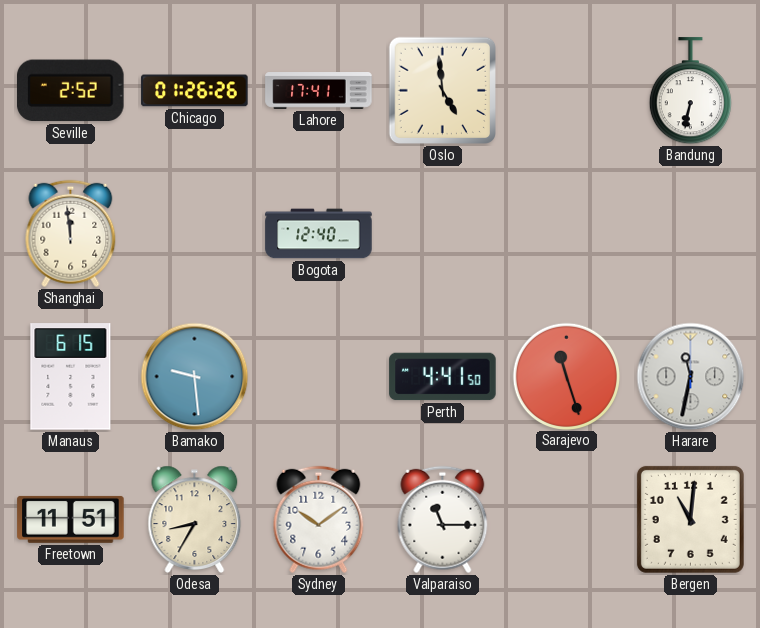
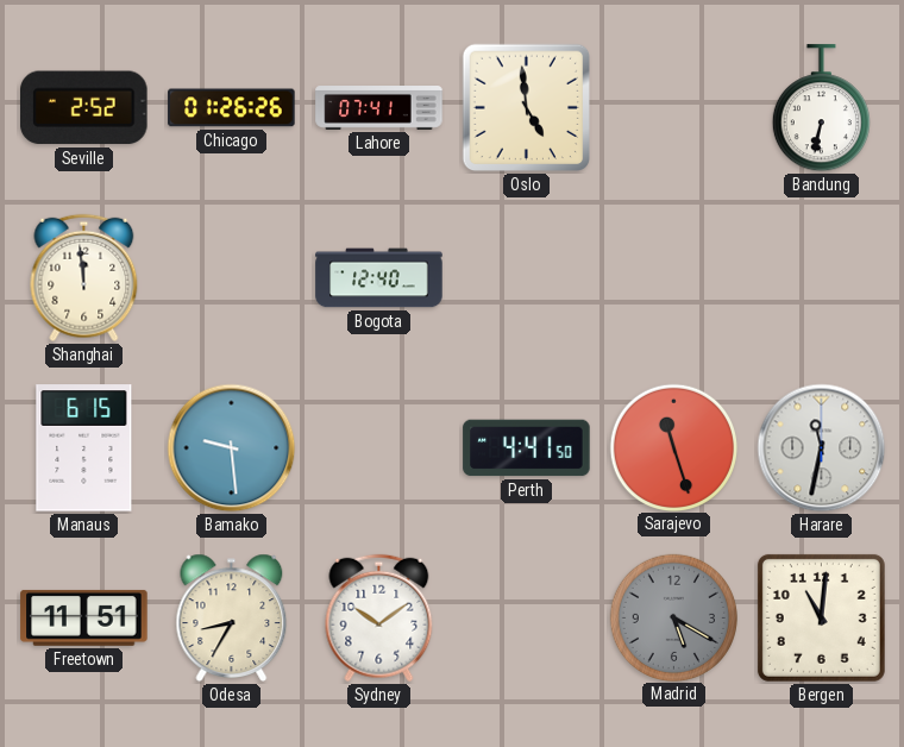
Lahore: 17:41 -> 07:41 (379, 108)
Valparaiso: 11:15 -> none (443, 520)
Madrid: none -> 5:20 (673, 617)
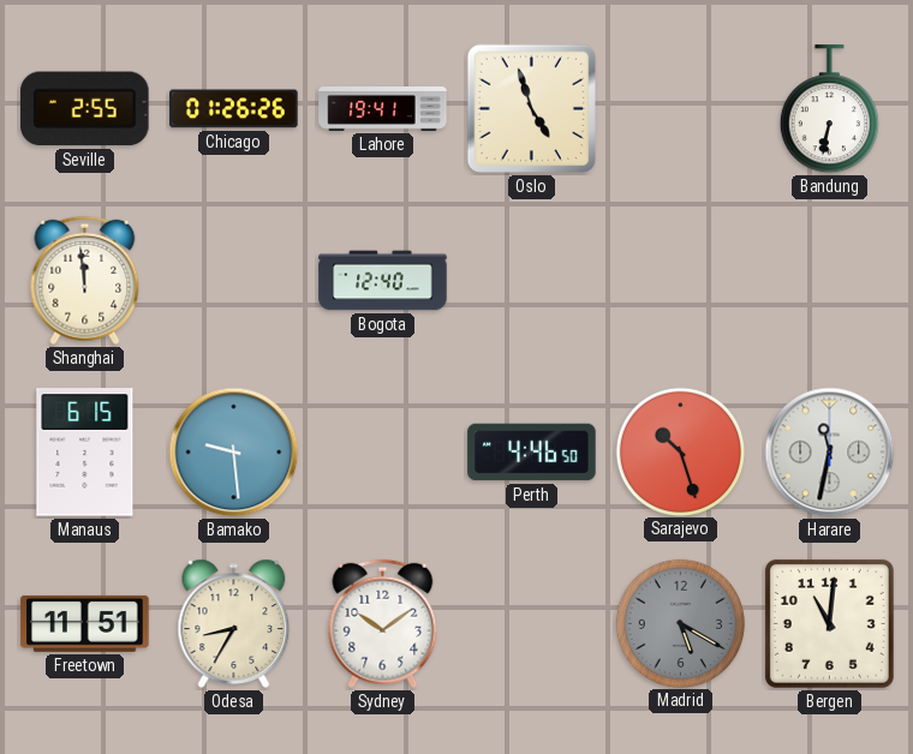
Seville: 2:52 -> 2:55 (85, 109)
Lahore: 07:41 -> 19:41 (383, 109)
Oslo: 4:59 -> 4:57 (532, 109)
Perth: 4:41 -> 4:46 (532, 453)
Sarajevo: 11:27 -> 10:27 (680, 451)
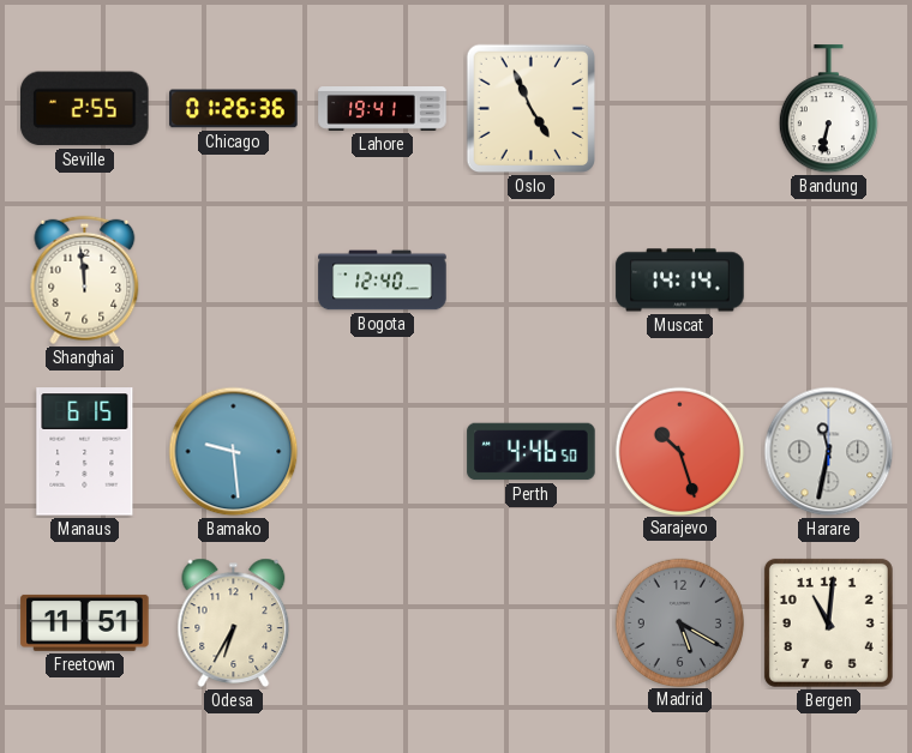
Chicago: 01:26:26 -> 01:26:36 (234, 109)
Oslo: 4:57 -> 4:56 (532, 109)
Muscat: none -> 14:14 (680, 281)
Odesa: 8:35 -> 6:35 (234, 622)
Sydney: 10:09 -> none (383, 624)
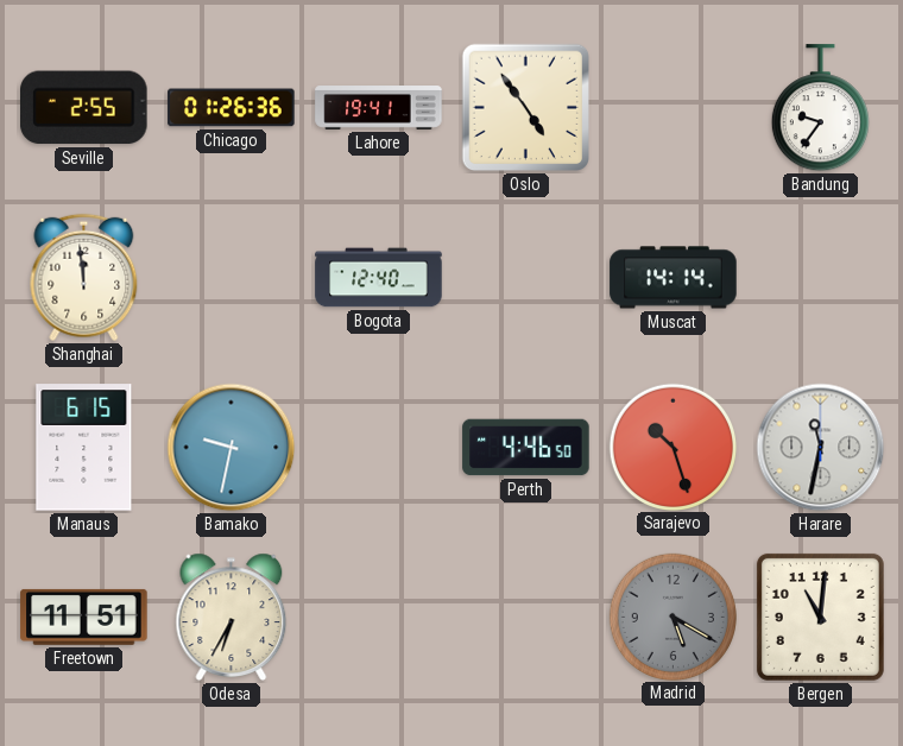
Oslo: 4:56 -> 4:54 (526, 108)
Bandung: 6:32 -> 9:36 (820, 108)
Bamako: 9:29 -> 9:32 (232, 448)
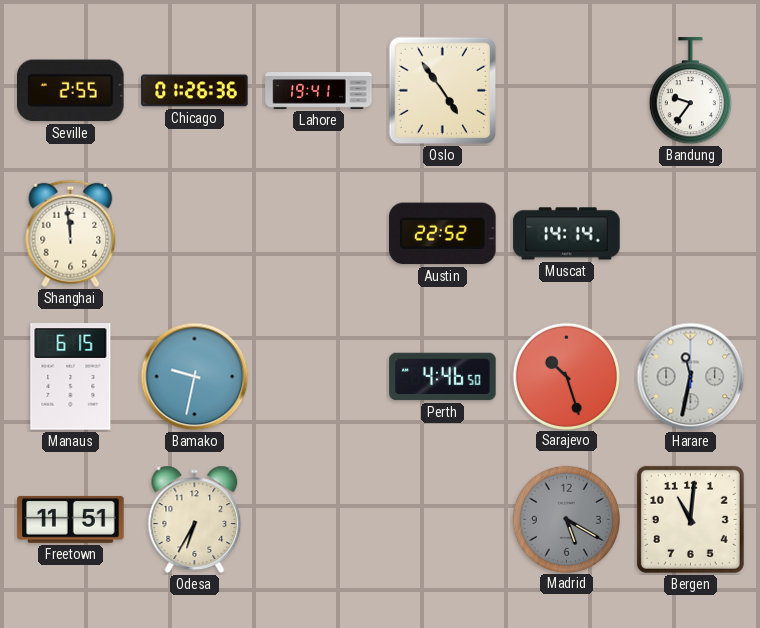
Bogota: 12:40 -> none (379, 278)
Austin: none -> 22:52 (443, 234)
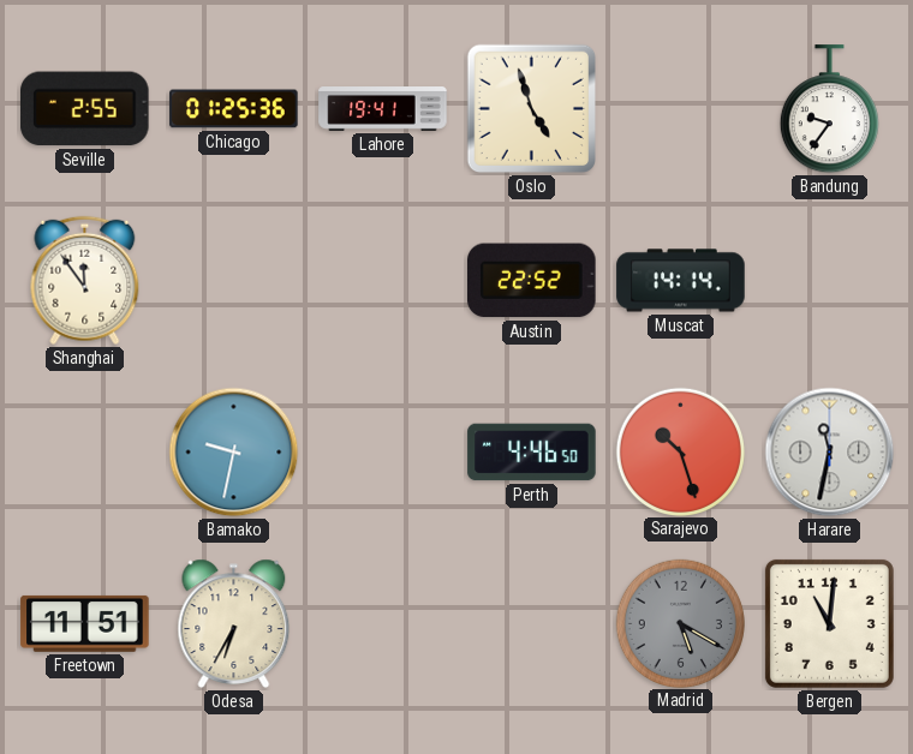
Chicago: 01:26 -> 01:25 (234, 109)
Oslo: 4:54 -> 4:57 (532, 109)
Shanghai: 11:59 -> 11:54 (85, 281)
Manaus: 6:15 -> none (71, 377)
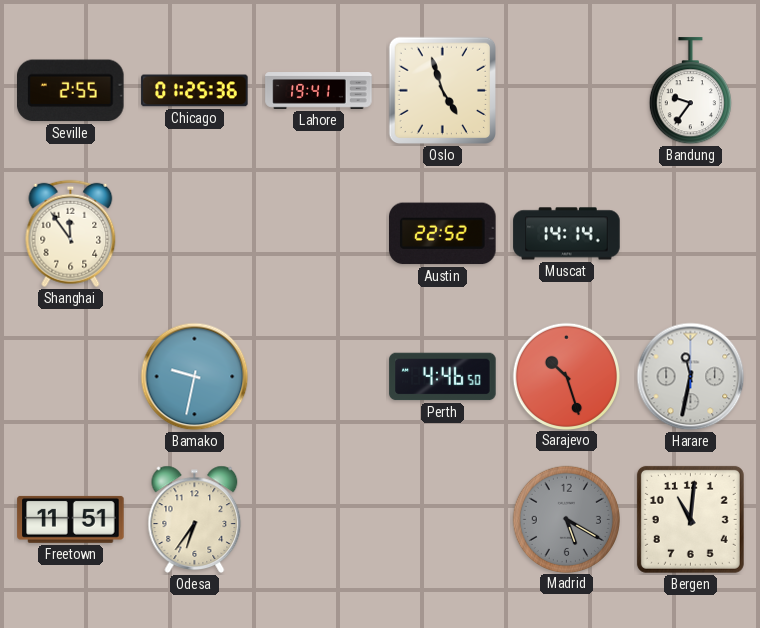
Odesa: 6:35 -> 6:36 (195, 519)
